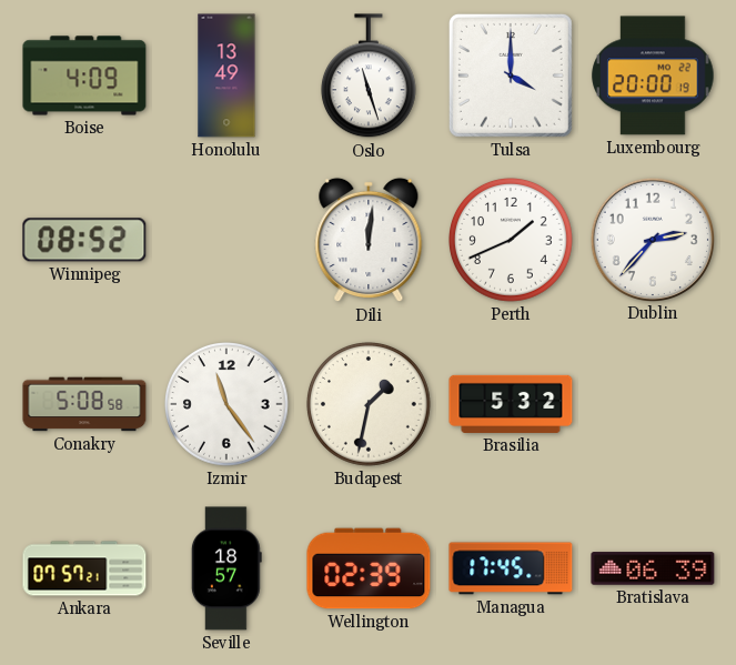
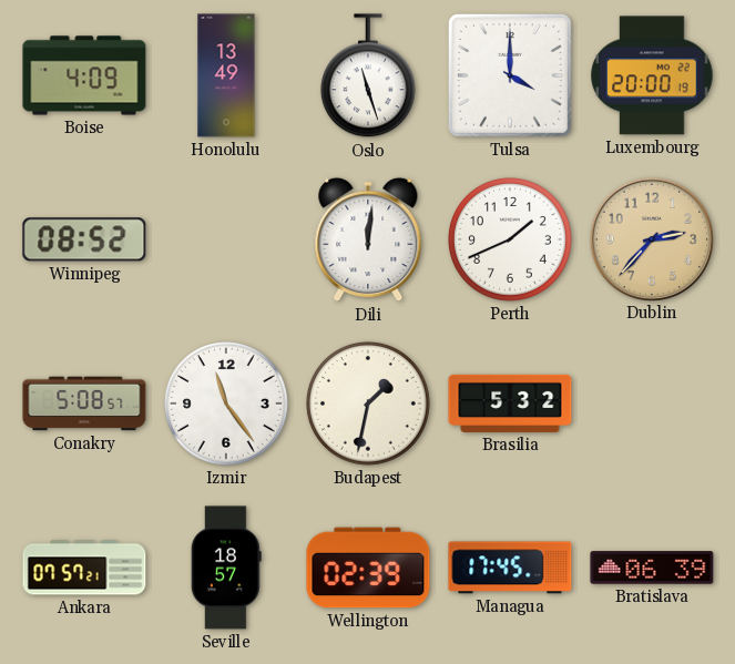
Dublin dial: white -> champagne (651, 238)
Conakry: 5:08:58 -> 5:08:57 (84, 403)
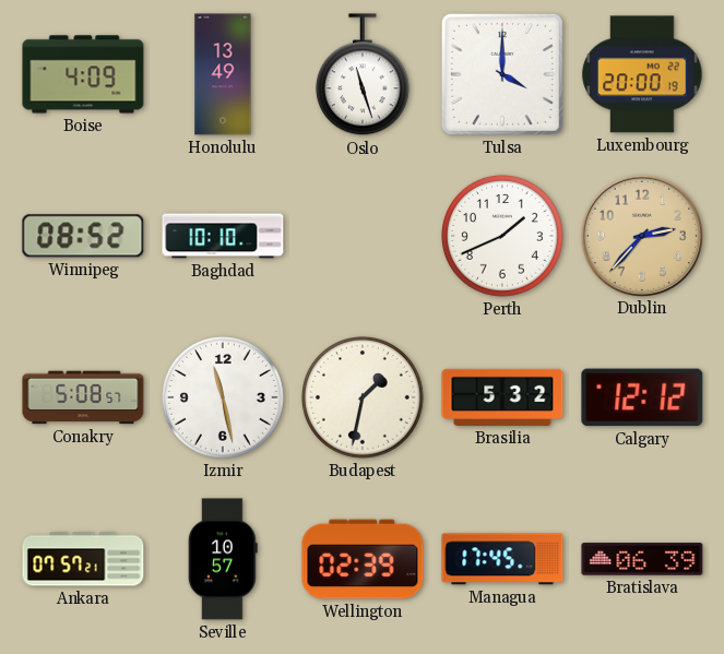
Baghdad: none -> 10:10 (223, 236)
Dili: 12:01 -> none (368, 239)
Izmir: 11:24 -> 11:28 (224, 399)
Calgary: none -> 12:12 (642, 397)
Seville: 18:57 -> 10:57 (223, 559)
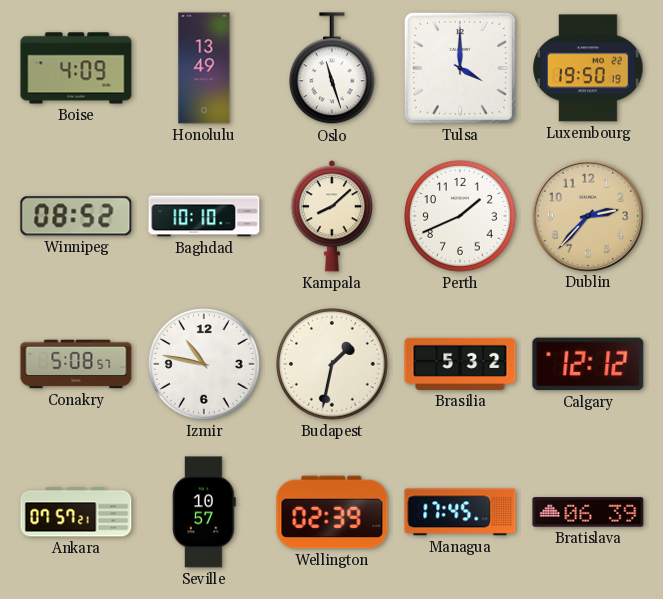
Luxembourg: 20:00 -> 19:50 (588, 68)
Kampala: none -> 8:08 (332, 216)
Izmir: 11:28 -> 10:47 (205, 365)
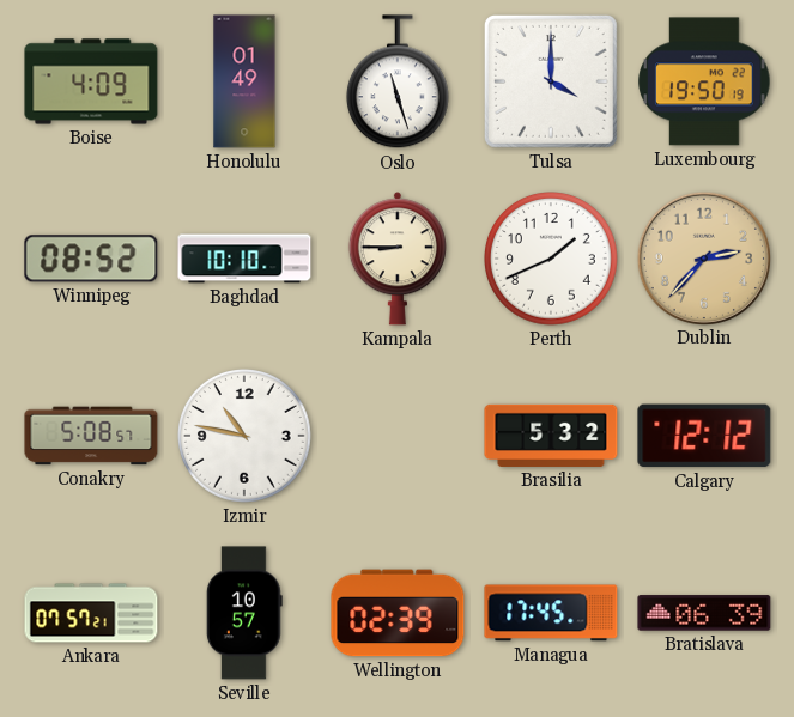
Honolulu: 13:49 -> 01:49 (244, 81)
Kampala: 8:08 -> 8:45 (398, 259)
Budapest: 1:32 -> none (333, 365)
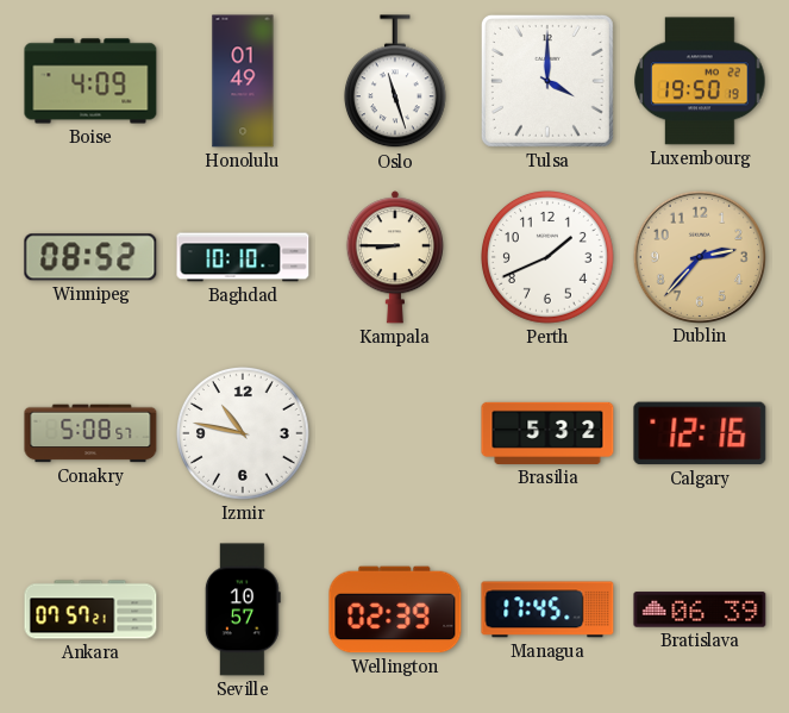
Calgary: 12:12 -> 12:16 (700, 433)
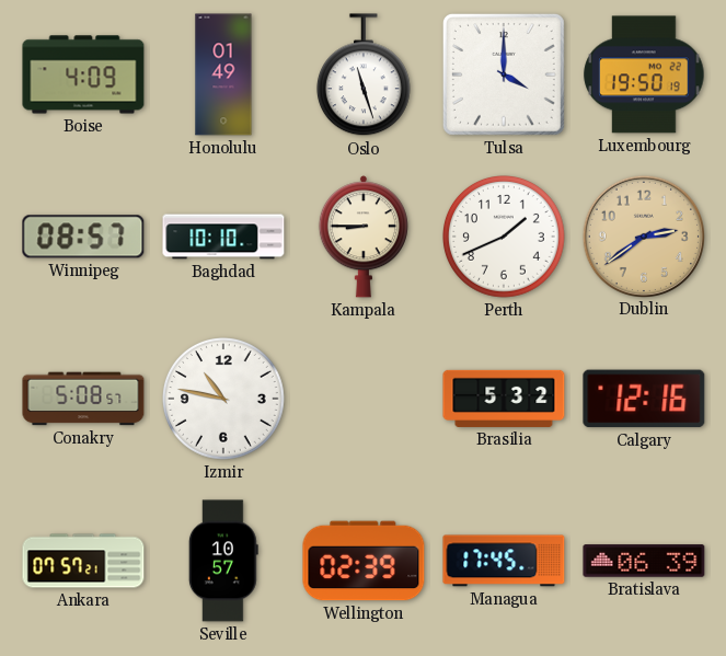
Winnipeg: 08:52 -> 08:57 (83, 237)
Dublin: 2:37 -> 2:39 (643, 235)
